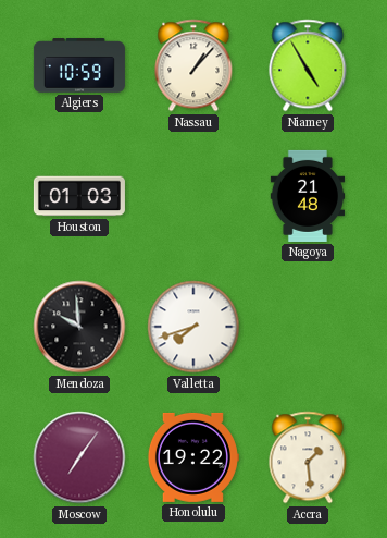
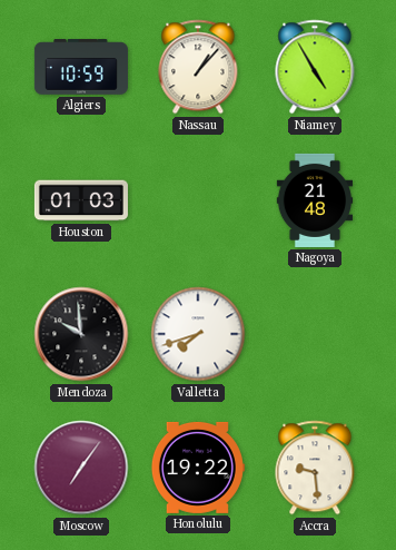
Accra: 1:29 -> 9:29 (315, 468)
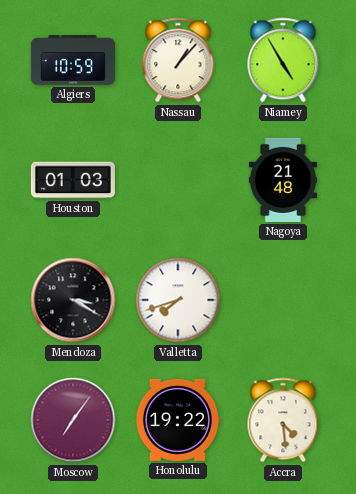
Mendoza: 9:59 -> 3:20 (73, 300)
Accra: 9:29 -> 4:29 (283, 420)
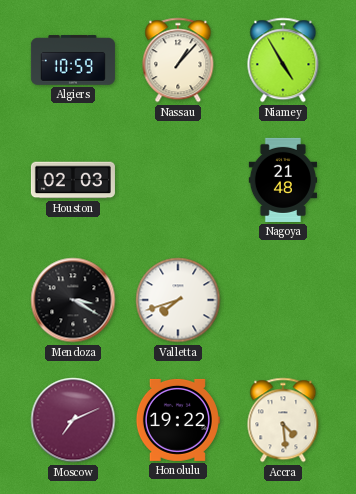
Houston: 01:03 -> 02:03 (73, 180)
Moscow: 7:06 -> 7:11 (73, 420)
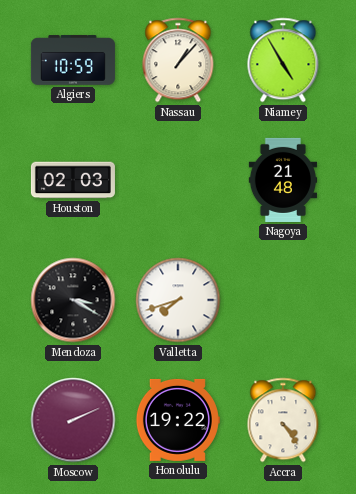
Moscow: 7:11 -> 2:11 (73, 420)
Accra: 4:29 -> 4:24 (283, 420)
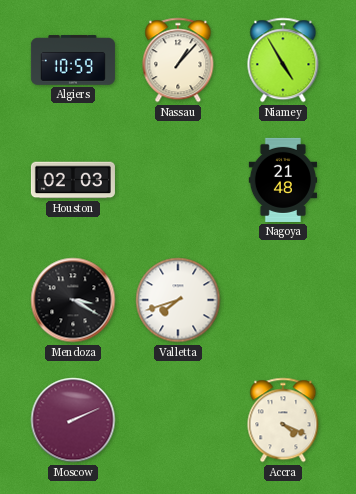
Honolulu: 19:22 -> none (177, 420)
Accra: 4:24 -> 4:19 (283, 420)
